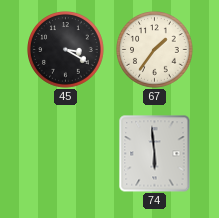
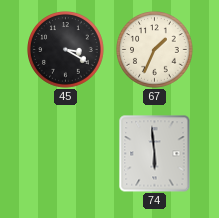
67: 1:36 -> 1:34 (155, 50)
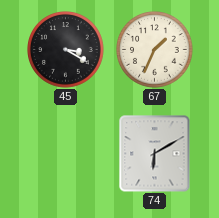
74: 5:59 -> 6:10 (155, 154)
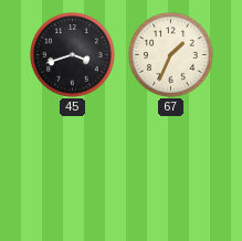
45: 3:20 -> 3:42 (73, 55)
74: 6:10 -> none (155, 154)
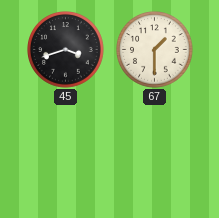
67: 1:34 -> 1:30 (155, 50)
